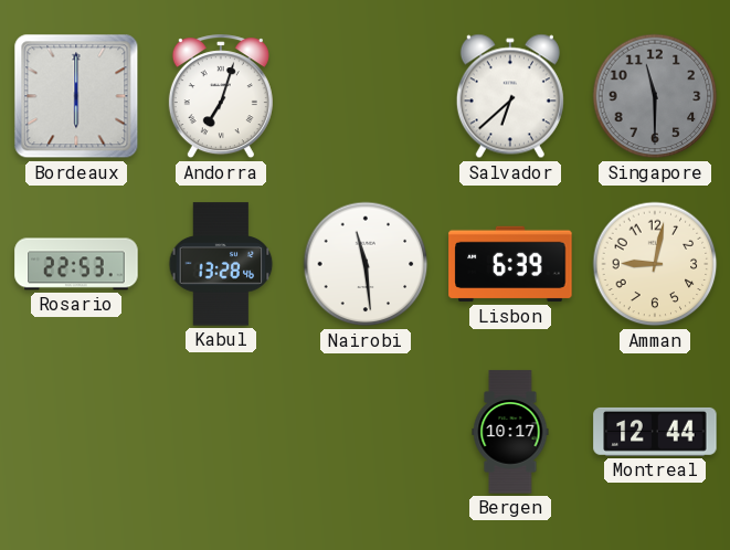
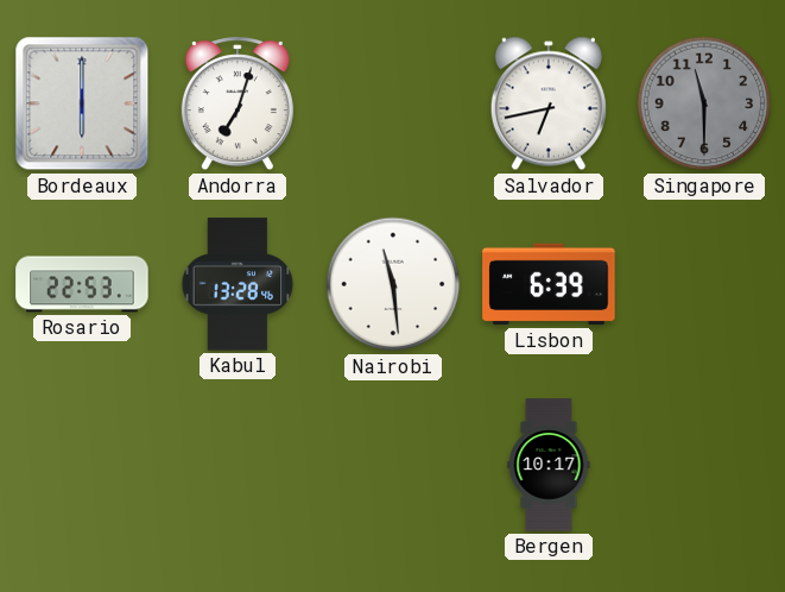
Salvador: 6:38 -> 6:43 (549, 103)
Amman: 9:02 -> none (655, 264)
Montreal: 12:44 -> none (655, 432)
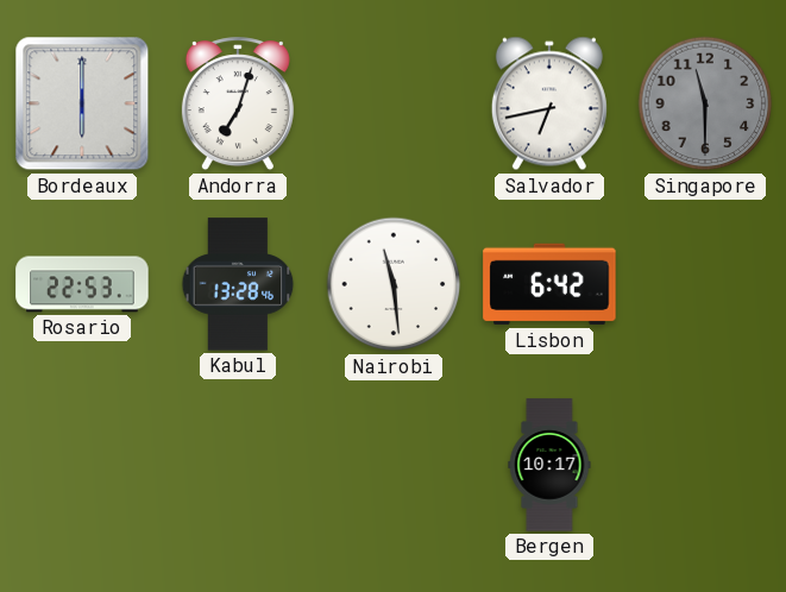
Lisbon: 6:39 -> 6:42 (549, 284)
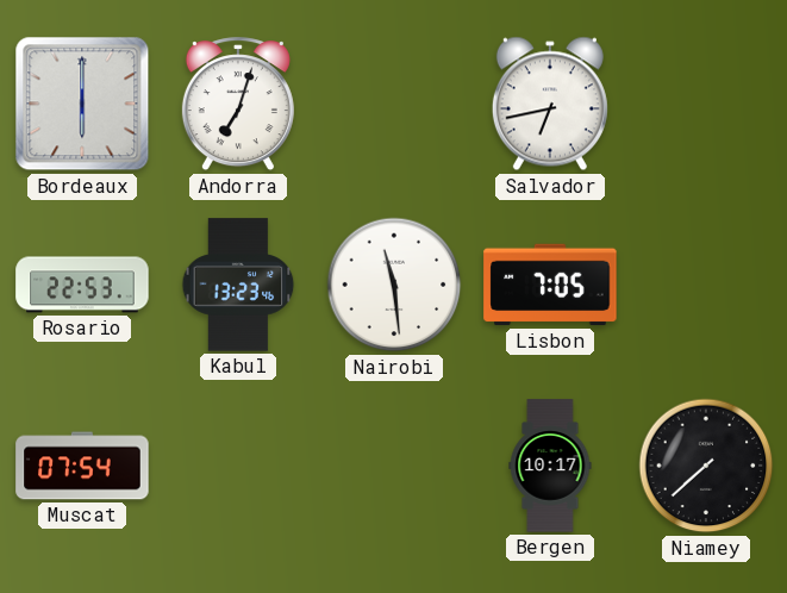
Singapore: 11:30 -> none (705, 103)
Kabul: 13:28 -> 13:23 (238, 285)
Lisbon: 6:42 -> 7:05 (550, 285)
Muscat: none -> 07:54 (82, 466)
Niamey: none -> 7:38 (706, 466)
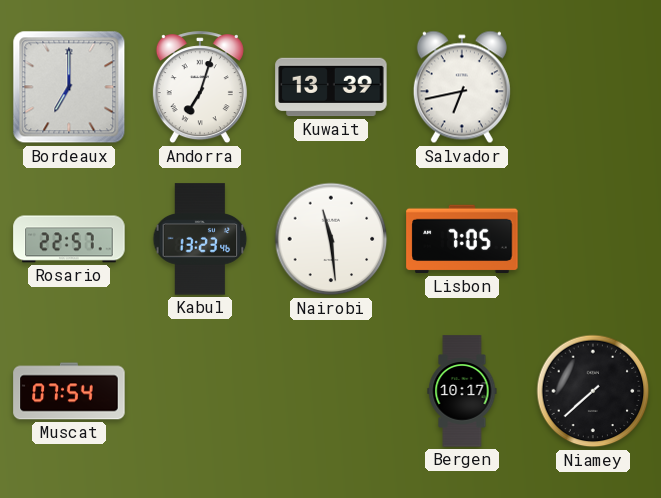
Bordeaux: 6:00 -> 7:00 (69, 87)
Kuwait: none -> 13:39 (331, 87)
Rosario: 22:53 -> 22:57 (69, 239)
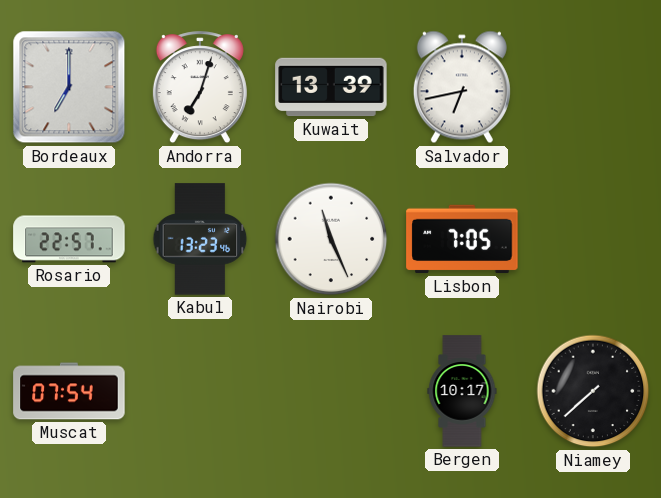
Nairobi: 11:29 -> 11:26 (331, 239)
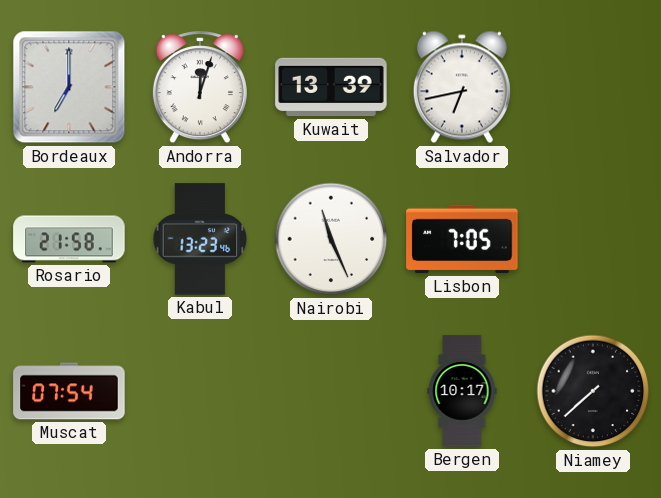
Andorra: 7:03 -> 12:03 (200, 88)
Rosario: 22:57 -> 21:58 (69, 239)
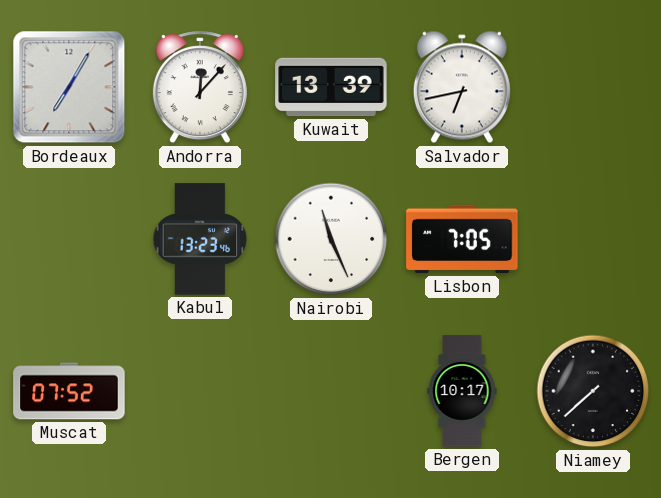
Bordeaux: 7:00 -> 7:05 (69, 87)
Andorra: 12:03 -> 12:07 (200, 88)
Rosario: 21:58 -> none (69, 239)
Muscat: 07:54 -> 07:52 (69, 391)
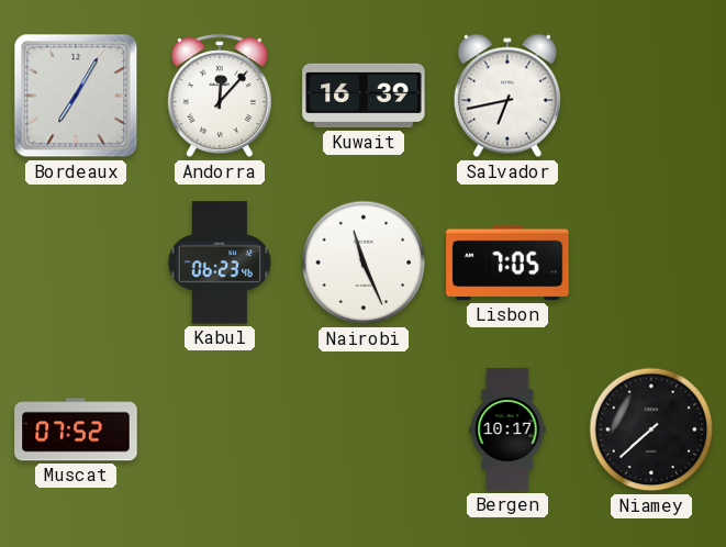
Kuwait: 13:39 -> 16:39 (364, 96)
Kabul: 13:23 -> 06:23 (220, 263)
